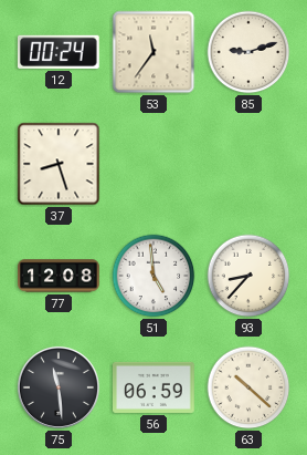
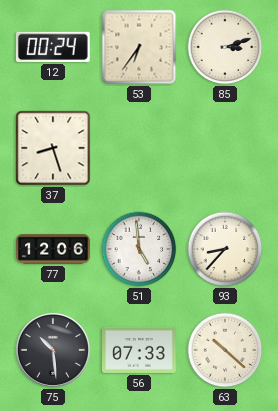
53: 11:36 -> 6:36 (139, 47)
85: 9:12 -> 3:12 (225, 47)
77: 12:08 -> 12:06 (53, 249)
75: 11:29 -> 10:29 (53, 350)
56: 06:59 -> 07:33 (140, 350)
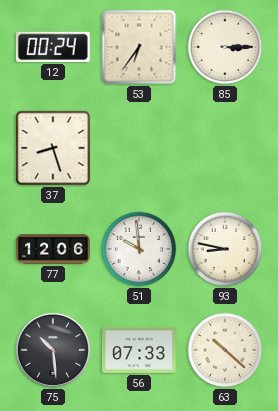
85: 3:12 -> 3:15 (225, 47)
51: 4:59 -> 9:59 (139, 249)
93: 8:37 -> 8:47 (225, 249)
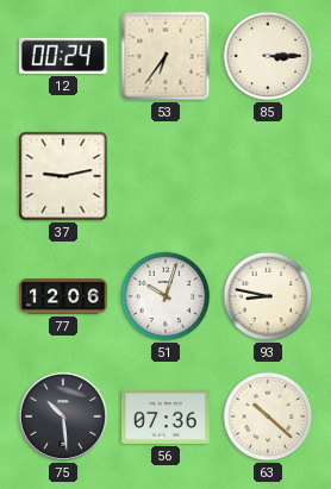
37: 8:27 -> 9:13 (63, 176)
51: 9:59 -> 10:03 (165, 296)
56: 07:33 -> 07:36 (167, 416)
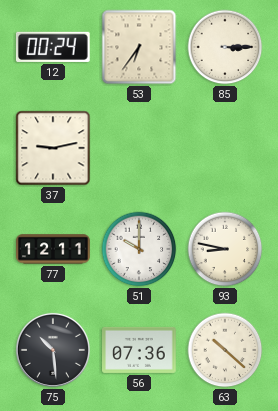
77: 12:06 -> 12:11 (53, 249)
51: 10:03 -> 10:00 (139, 249)
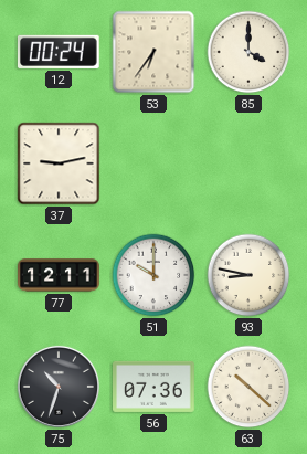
85: 3:15 -> 4:00 (248, 52)
75: 10:29 -> 10:33 (59, 387)
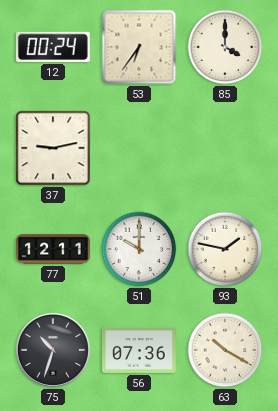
93: 8:47 -> 1:47 (225, 249)
63: 10:22 -> 10:20 (225, 350)
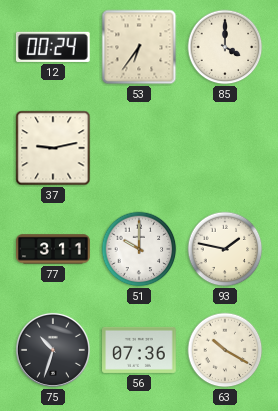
77: 12:11 -> 3:11 (53, 249)
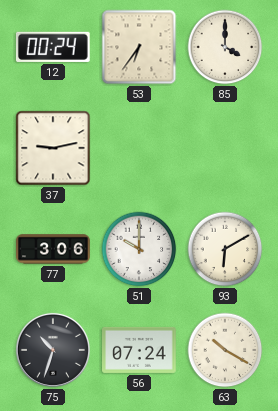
77: 3:11 -> 3:06 (53, 249)
93: 1:47 -> 6:10 (225, 249)
56: 07:36 -> 07:24 (140, 350)
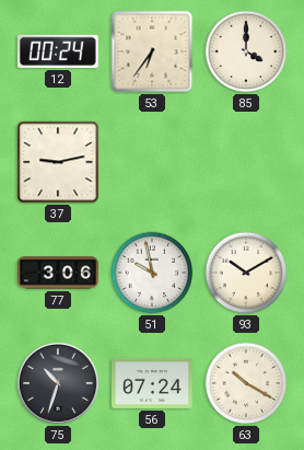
51: 10:00 -> 9:58 (152, 273)
93: 6:10 -> 10:10 (246, 273)
